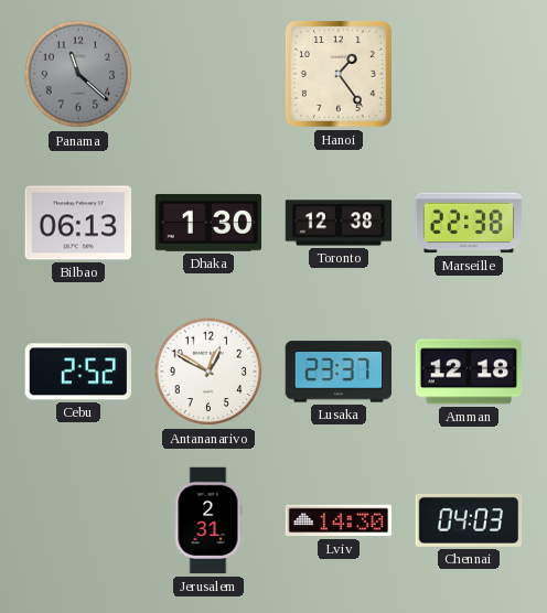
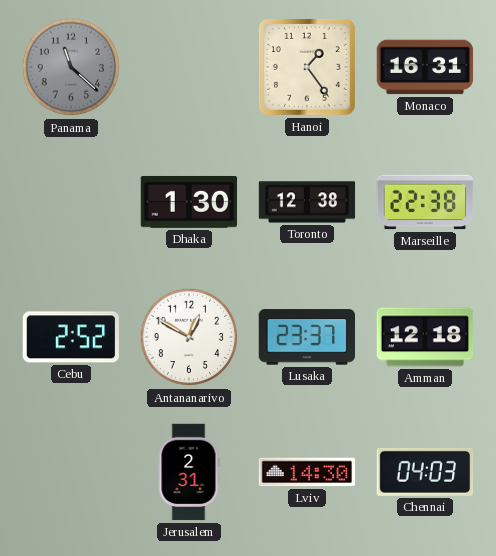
Monaco: none -> 16:31 (425, 67)
Bilbao: 06:13 -> none (78, 223)
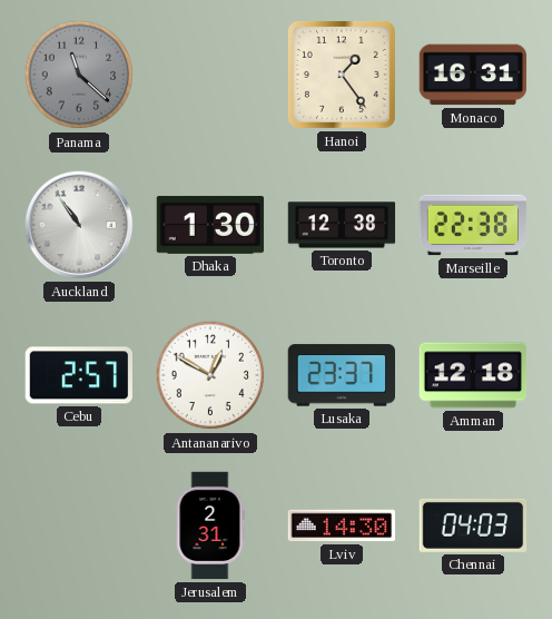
Auckland: none -> 10:54 (79, 225)
Cebu: 2:52 -> 2:57 (78, 375)
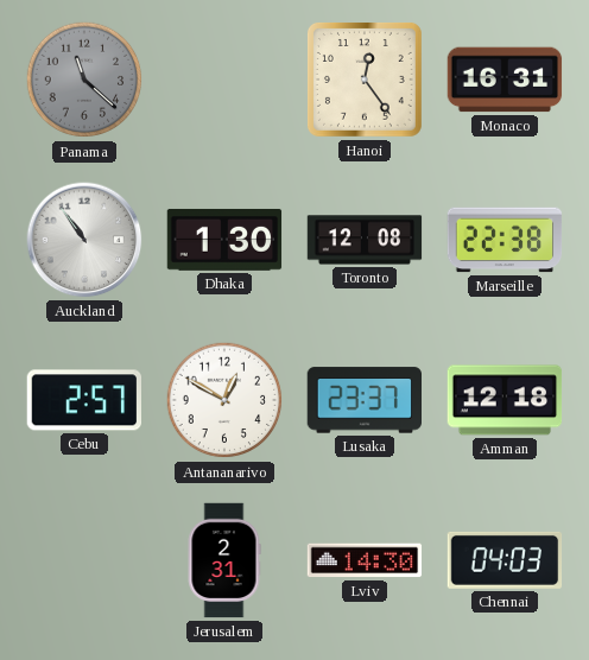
Hanoi: 1:24 -> 12:24 (366, 81)
Toronto: 12:38 -> 12:08 (365, 240)
